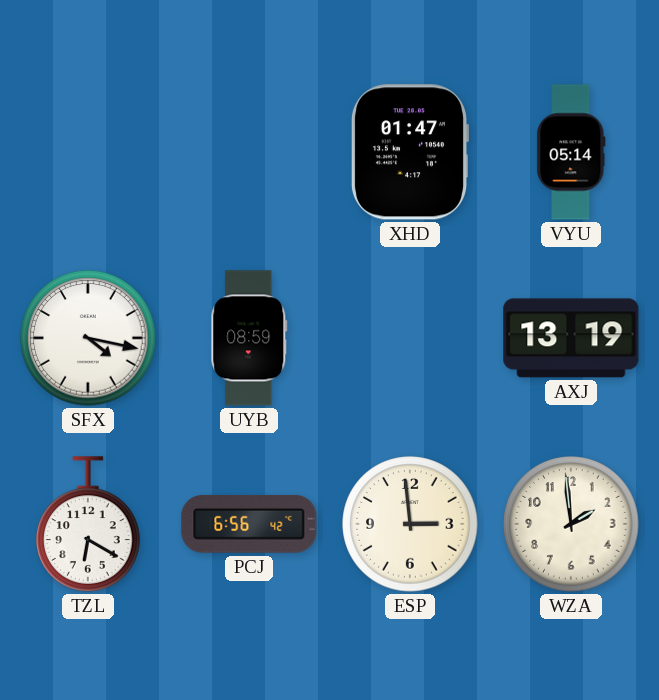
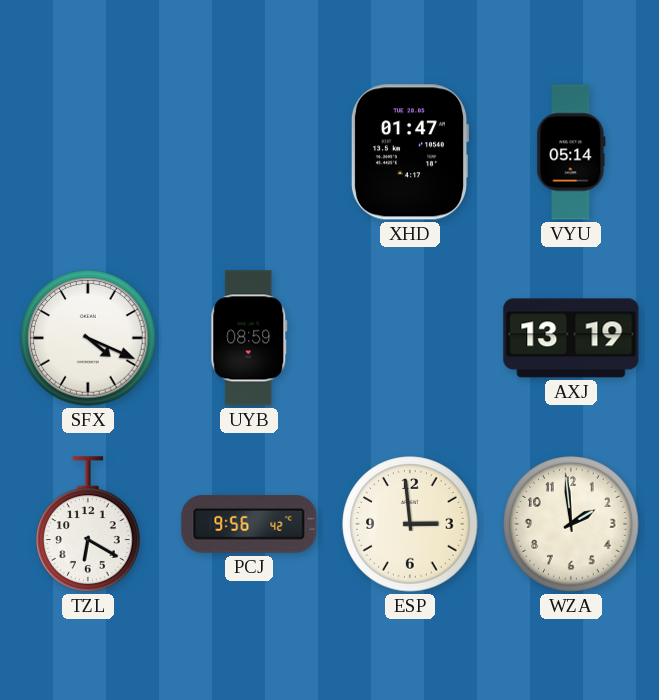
SFX: 4:17 -> 4:19 (88, 338)
PCJ: 6:56 -> 9:56 (249, 524)
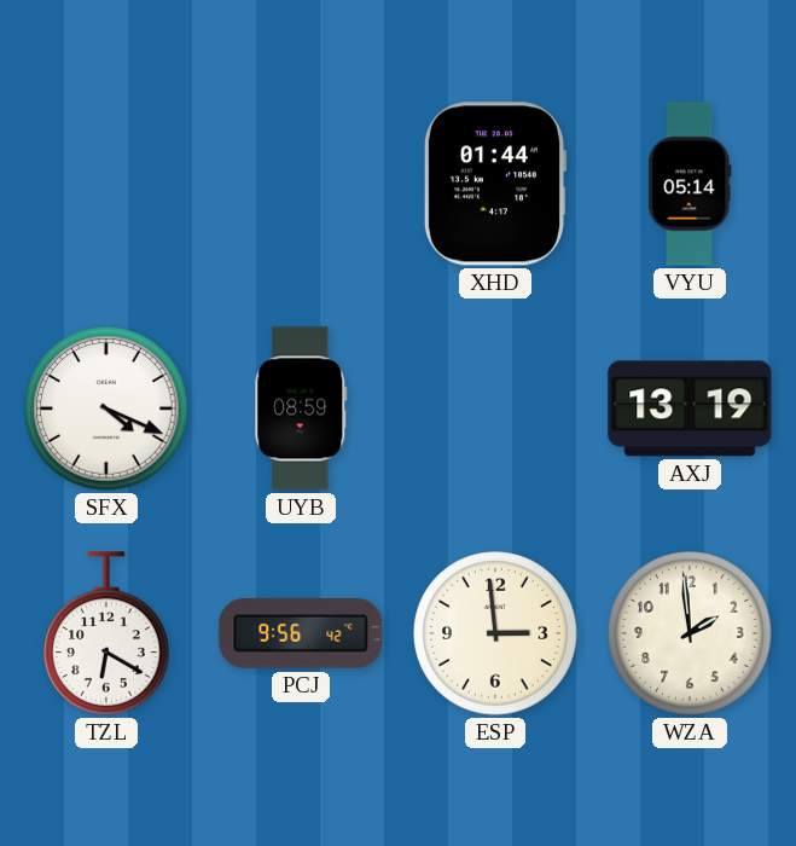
XHD: 01:47 -> 01:44 (494, 184)
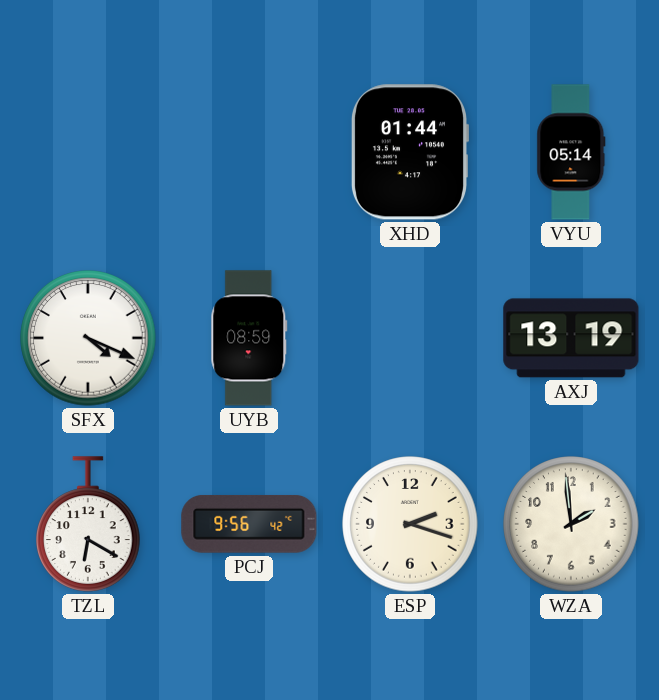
ESP: 2:59 -> 2:18 (410, 524)
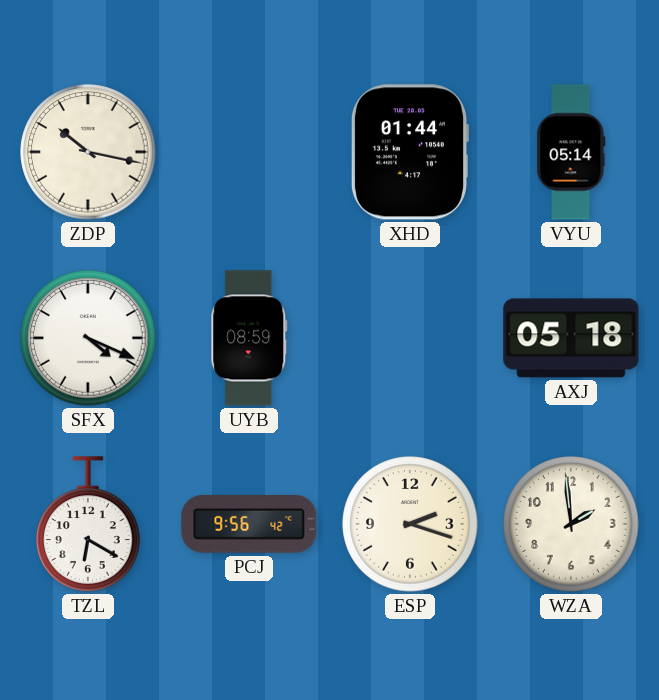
ZDP: none -> 10:17 (88, 152)
AXJ: 13:19 -> 05:18 (571, 338)
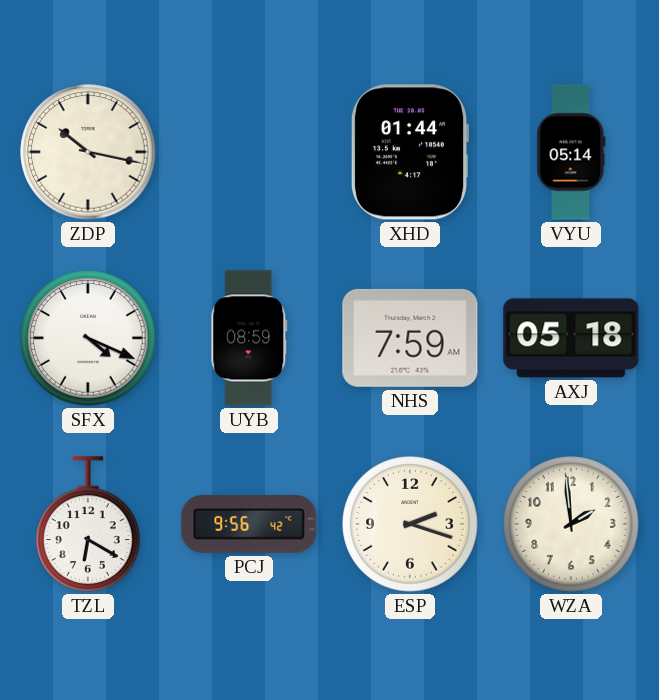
NHS: none -> 7:59 (410, 338)
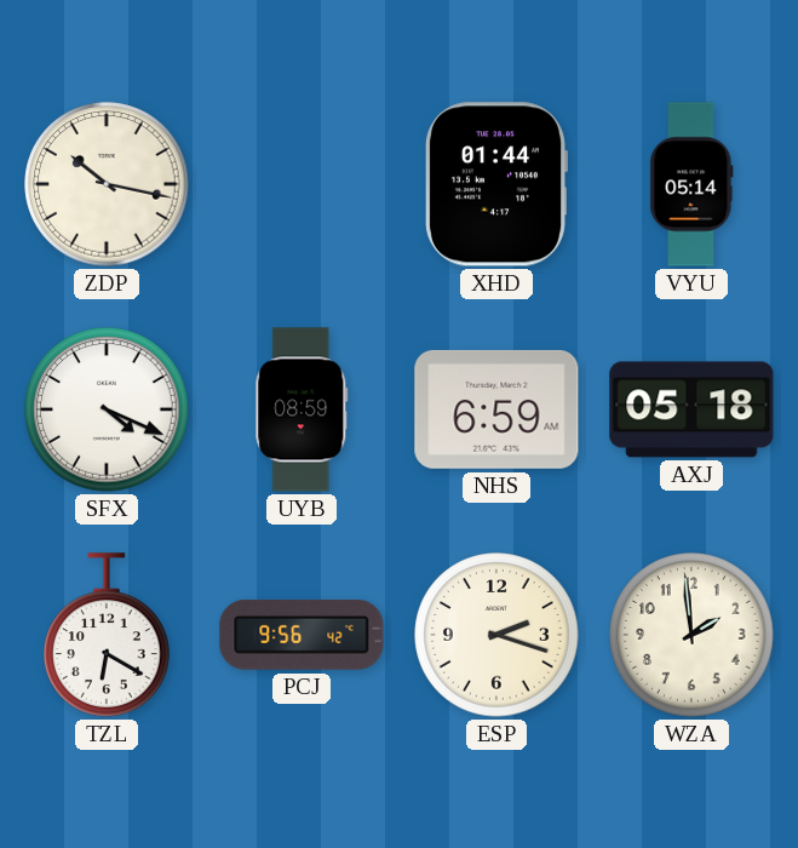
NHS: 7:59 -> 6:59 (496, 409)
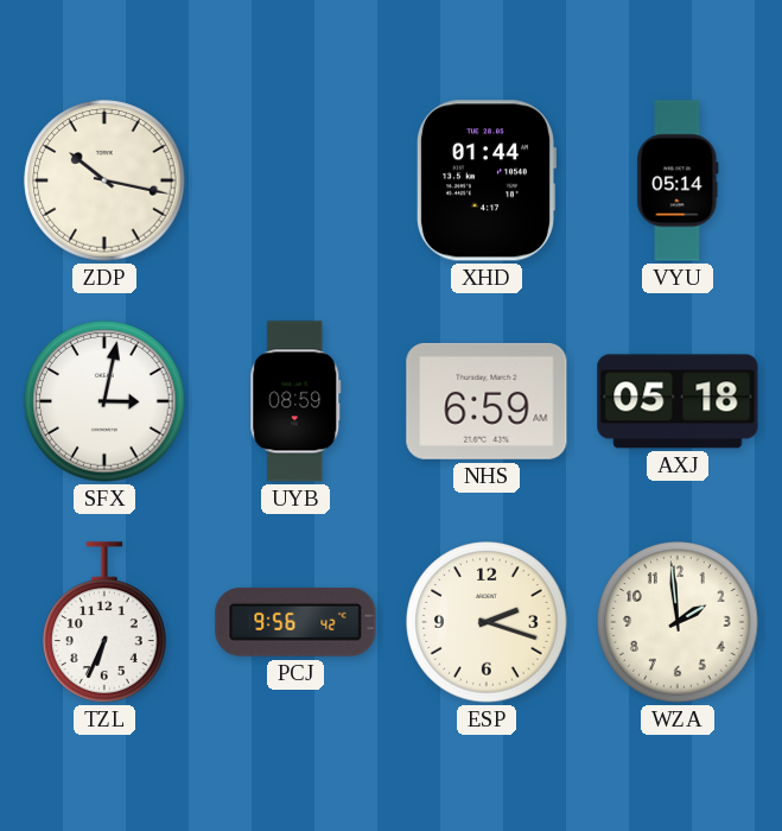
SFX: 4:19 -> 3:02 (104, 401)
TZL: 6:20 -> 6:34 (104, 622)
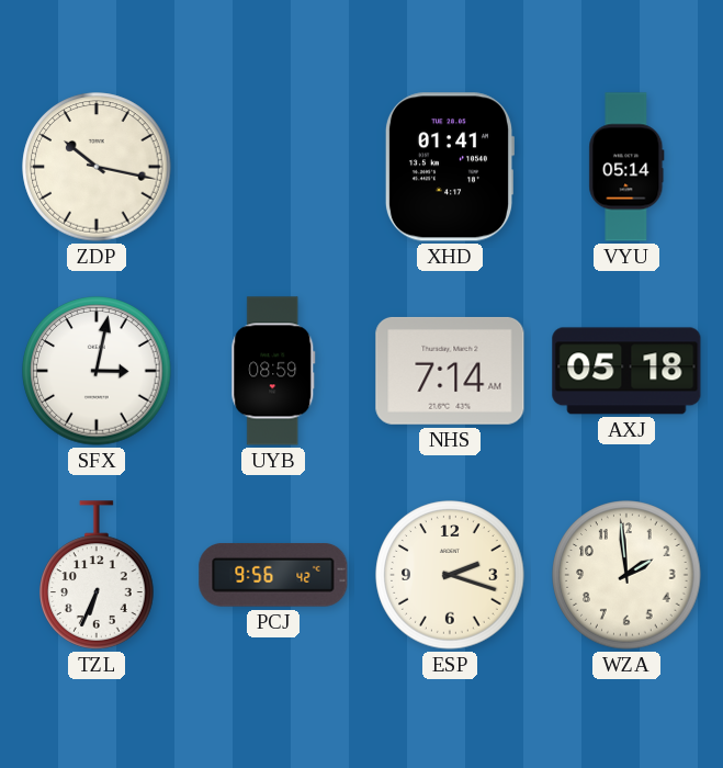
XHD: 01:44 -> 01:41 (449, 167)
NHS: 6:59 -> 7:14 (450, 371)
